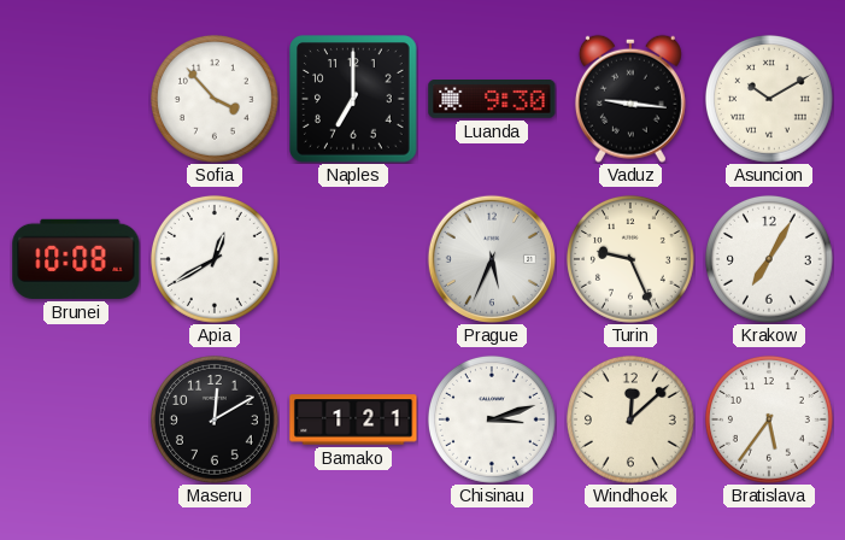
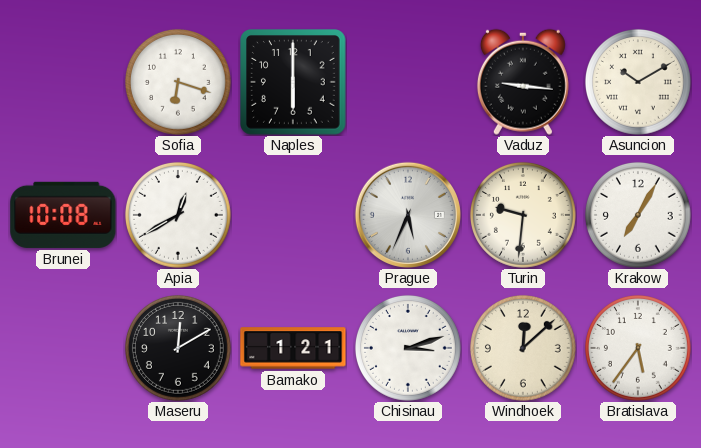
Sofia: 3:53 -> 6:18 (178, 82)
Naples: 7:00 -> 6:00 (294, 83)
Luanda: 9:30 -> none (492, 99)
Turin: 9:26 -> 9:31 (523, 215)
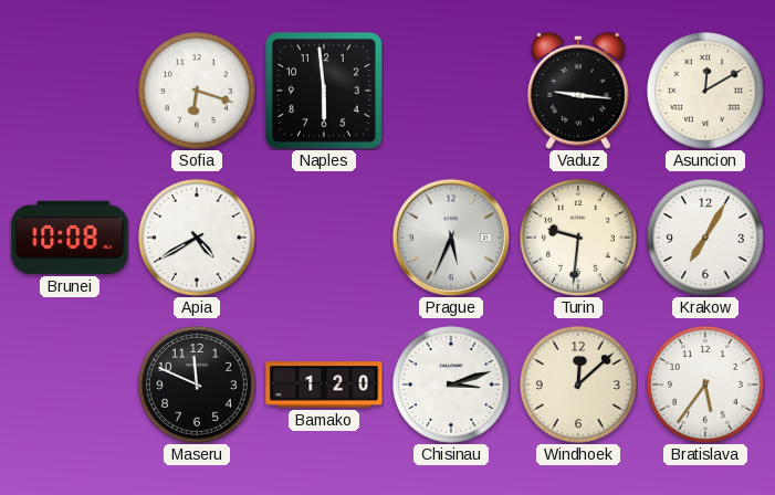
Naples: 6:00 -> 5:59 (325, 92)
Asuncion: 10:10 -> 12:10 (705, 91)
Apia: 12:40 -> 4:40 (197, 238)
Maseru: 12:10 -> 11:49 (197, 385)
Bamako: 1:21 -> 1:20 (324, 385)
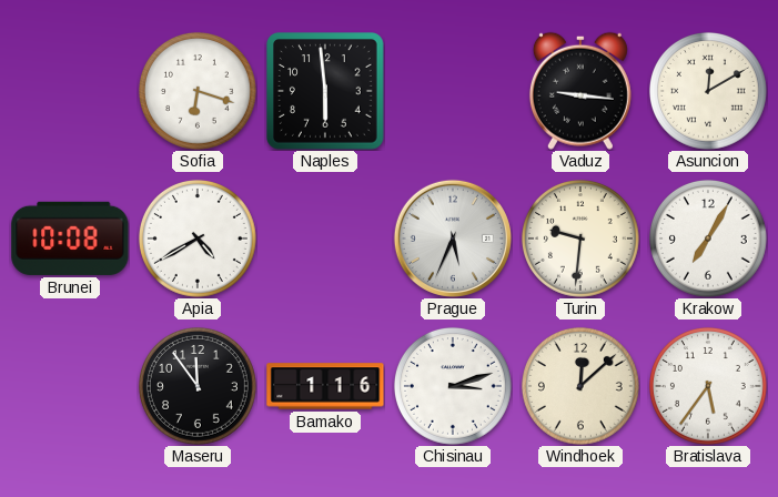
Maseru: 11:49 -> 11:54 (198, 386)
Bamako: 1:20 -> 1:16 (325, 386)
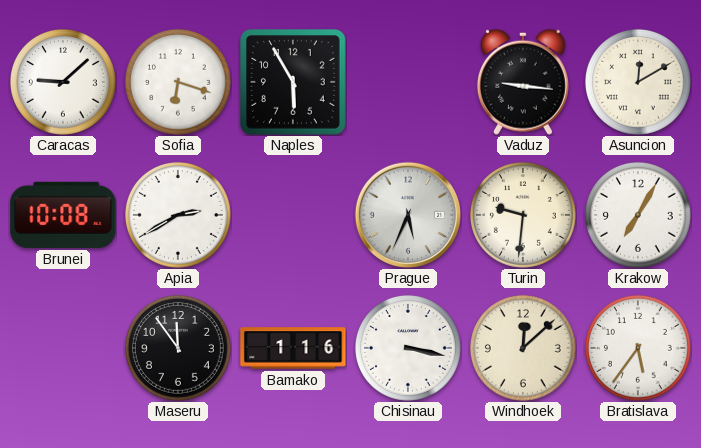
Caracas: none -> 9:08 (63, 82)
Naples: 5:59 -> 5:55 (294, 83)
Apia: 4:40 -> 2:40 (178, 215)
Chisinau: 3:12 -> 3:17 (408, 348)
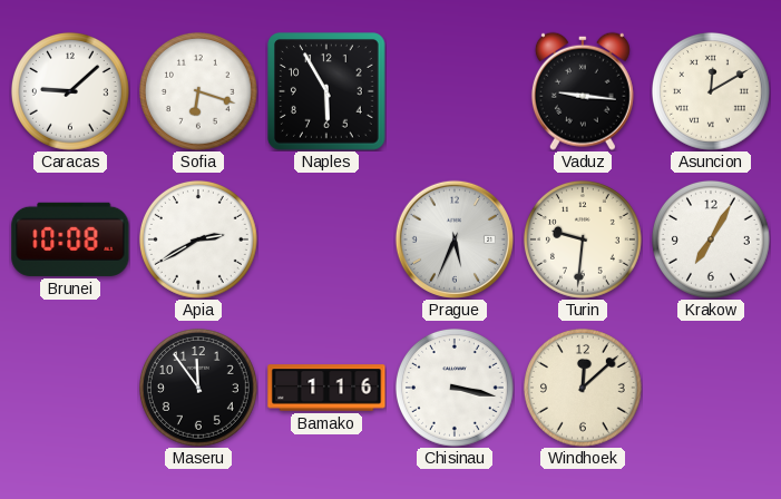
Bratislava: 5:36 -> none (638, 348)
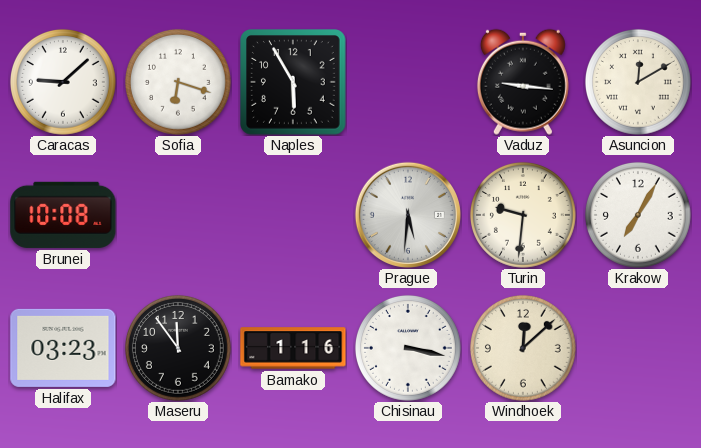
Apia: 2:40 -> none (198, 239)
Prague: 5:34 -> 5:31 (408, 215)
Halifax: none -> 03:23 (63, 348)
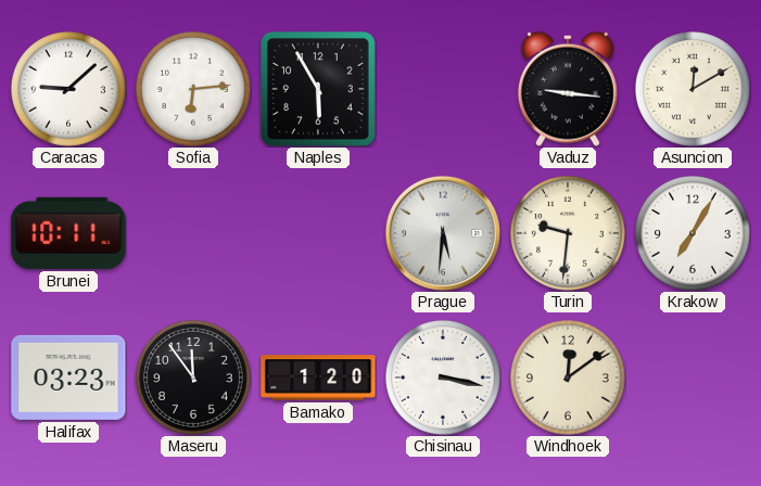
Sofia: 6:18 -> 6:14 (193, 89)
Brunei: 10:08 -> 10:11 (68, 233)
Bamako: 1:16 -> 1:20 (318, 378)
Windhoek: 12:08 -> 12:09 (568, 378)
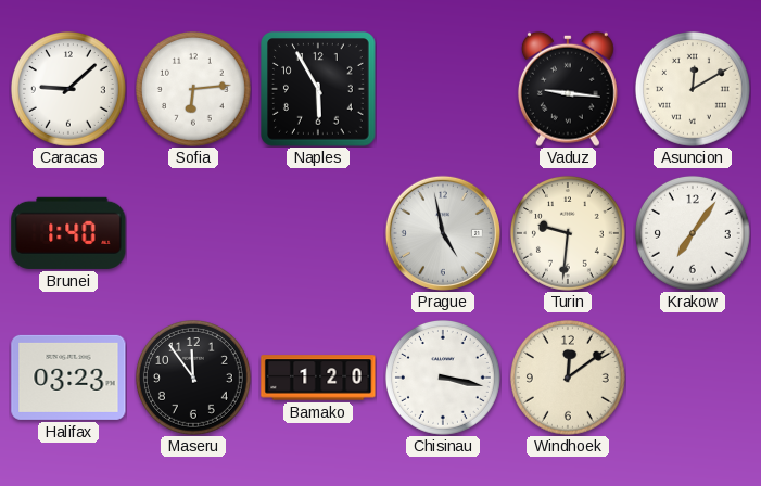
Brunei: 10:11 -> 1:40 (68, 233)
Prague: 5:31 -> 4:58 (443, 233)
Krakow: 7:05 -> 7:06 (693, 233)
